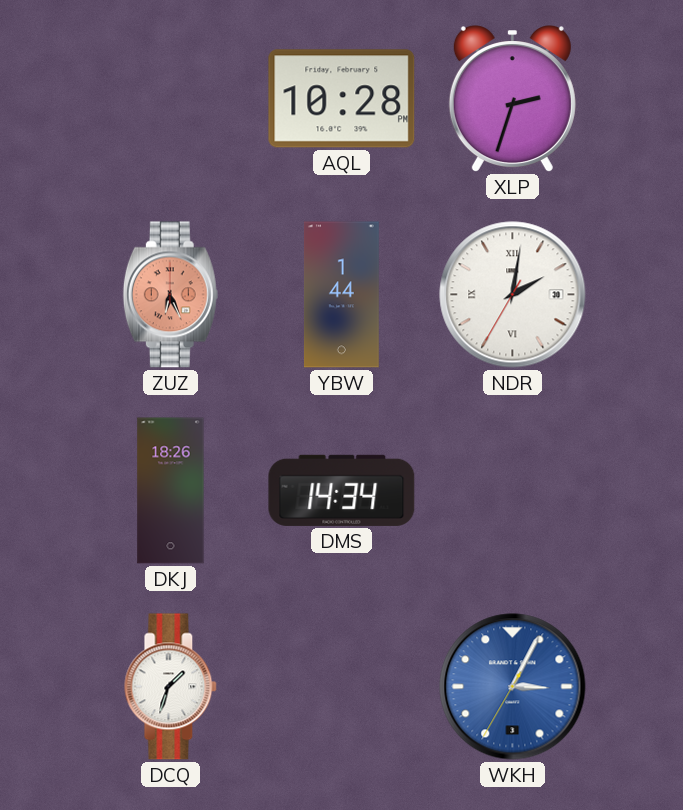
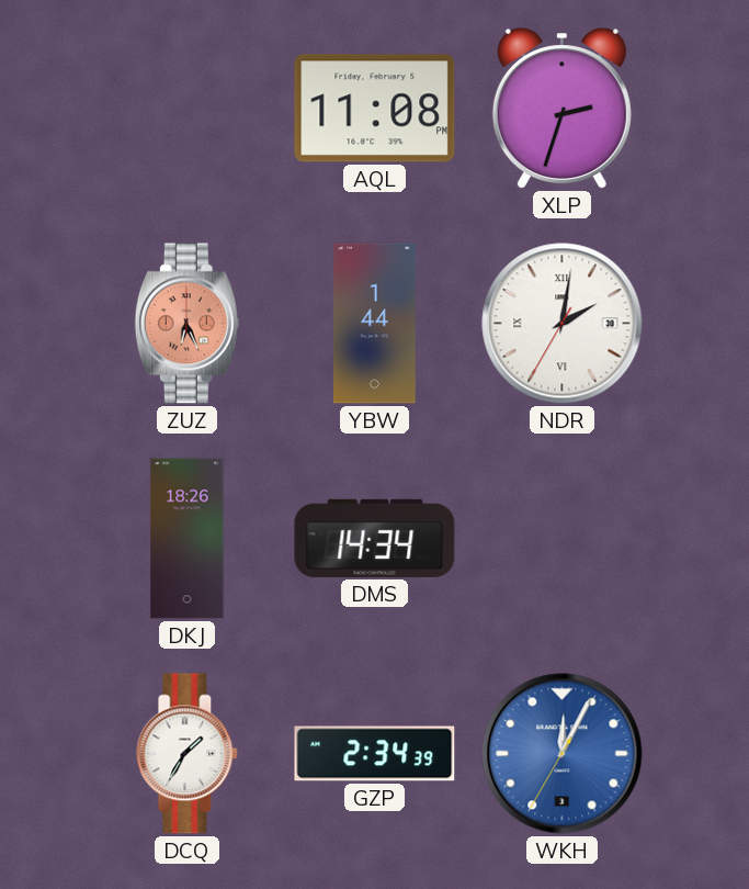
AQL: 10:28 -> 11:08 (375, 109)
DCQ: 1:33 -> 1:35 (188, 754)
GZP: none -> 2:34 (375, 754)
WKH: 3:04 -> 12:04 (563, 754)
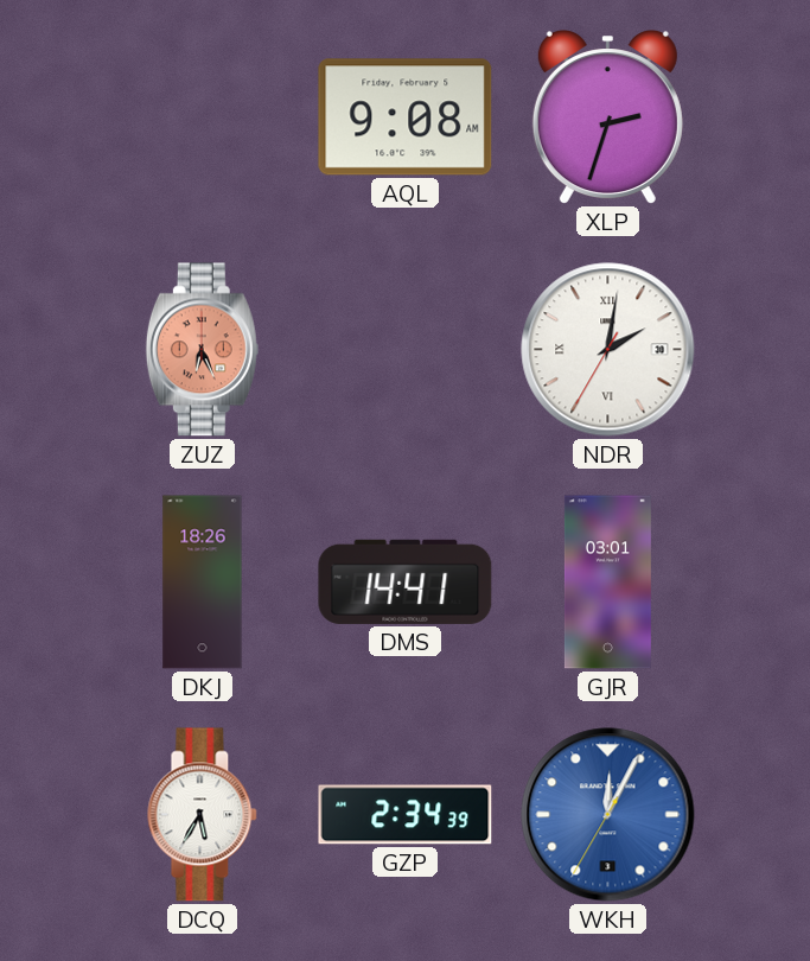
AQL: 11:08 -> 9:08 (406, 117)
YBW: 1:44 -> none (374, 324)
DMS: 14:34 -> 14:41 (406, 581)
GJR: none -> 03:01 (607, 583)
DCQ: 1:35 -> 5:35 (203, 815)
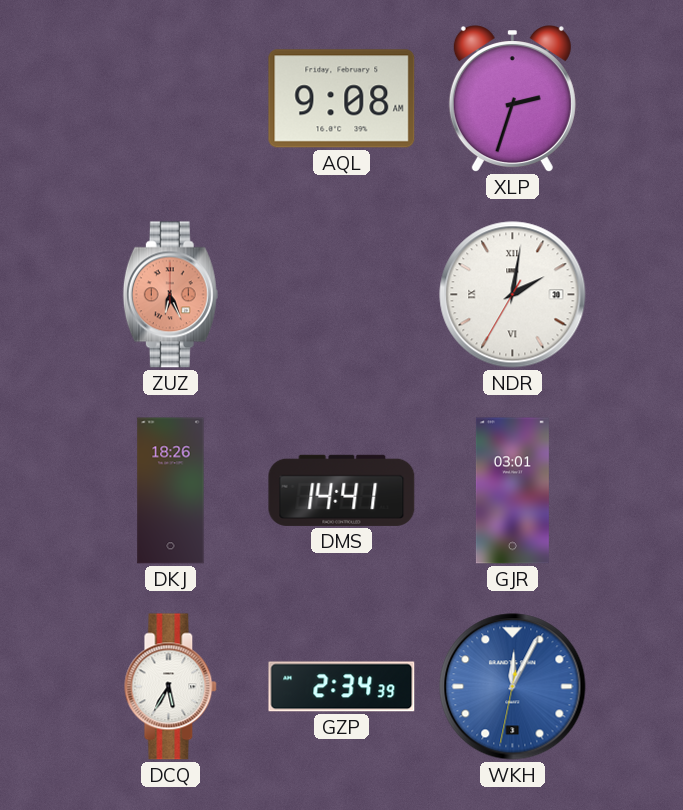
WKH: 12:04:35 -> 12:04:32 (513, 687)
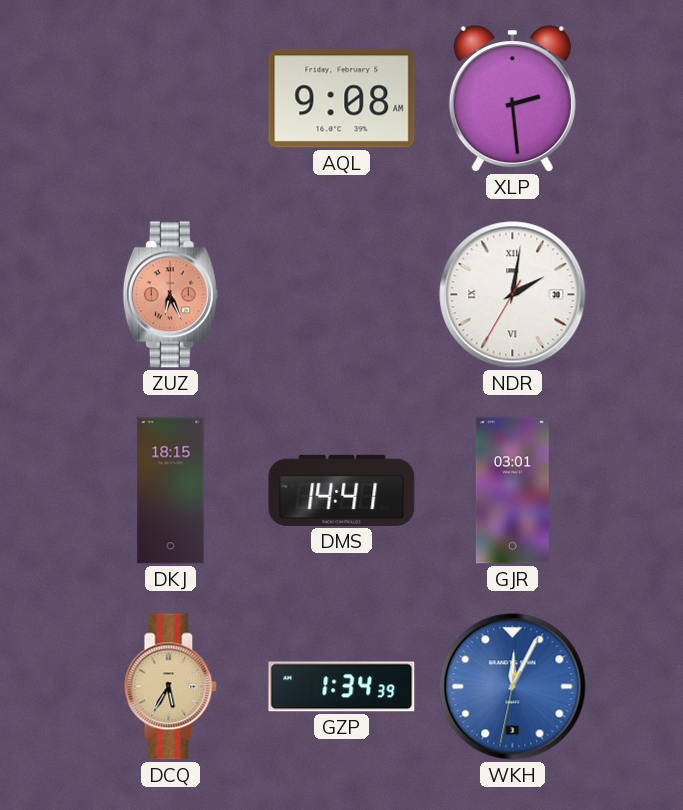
XLP: 2:33 -> 2:29 (512, 99)
DKJ: 18:26 -> 18:15 (171, 491)
DCQ dial: white -> champagne (171, 687)
GZP: 2:34 -> 1:34 (342, 687)
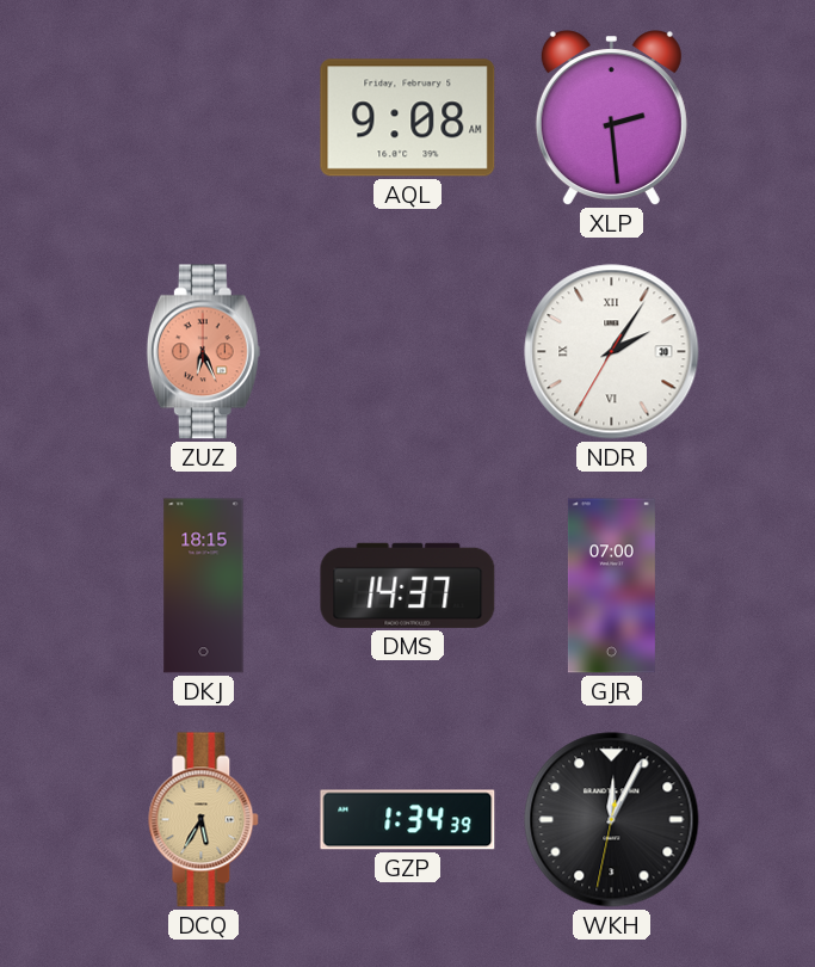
NDR: 2:01 -> 2:05 (612, 352)
DMS: 14:41 -> 14:37 (408, 585)
GJR: 03:01 -> 07:00 (611, 586)
WKH dial: blue -> black (612, 820)
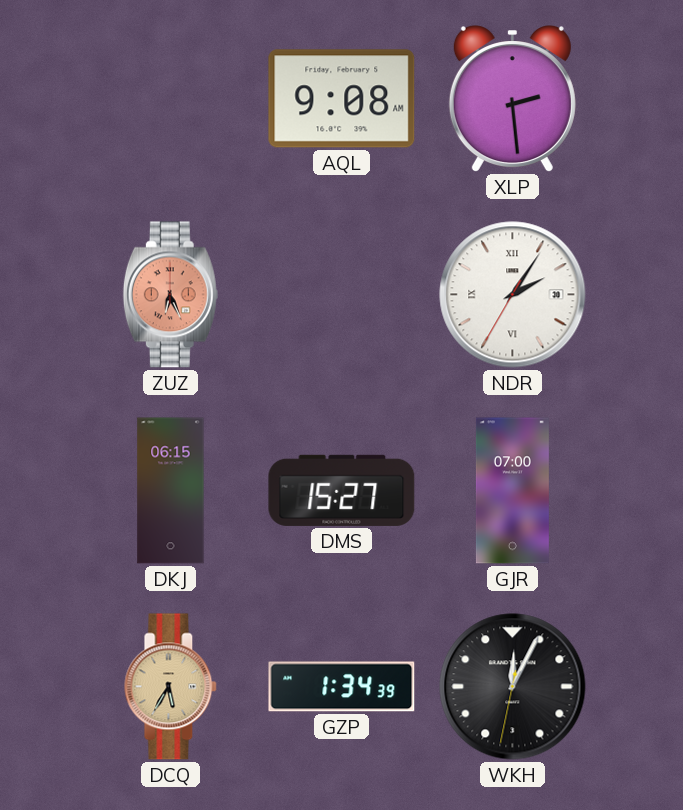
DKJ: 18:15 -> 06:15 (171, 491)
DMS: 14:37 -> 15:27 (342, 490)
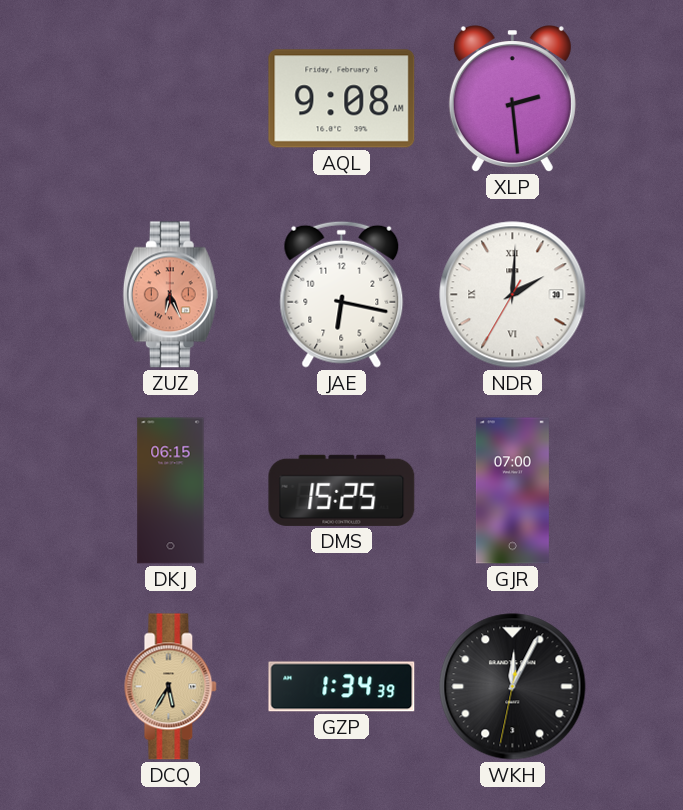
JAE: none -> 6:17 (342, 294)
NDR: 2:05 -> 2:00 (513, 295)
DMS: 15:27 -> 15:25 (342, 490)
